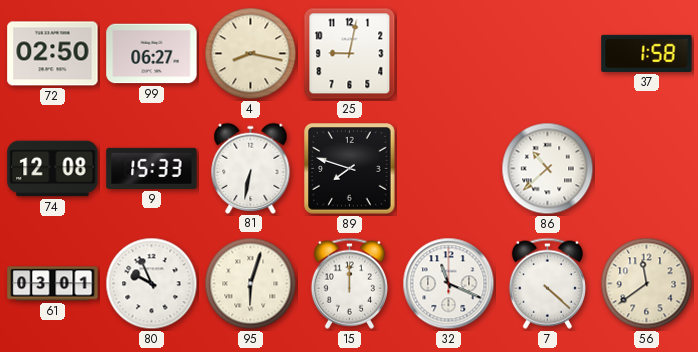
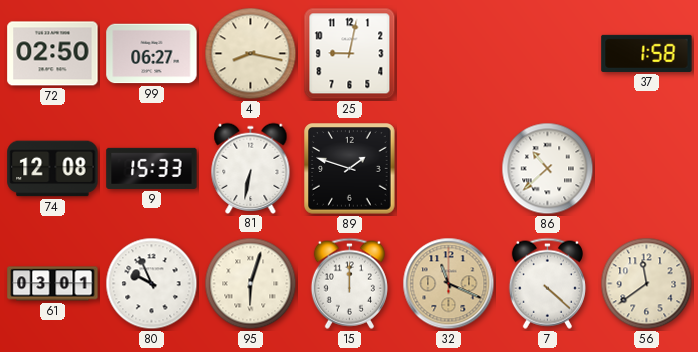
89: 7:48 -> 1:48 (350, 169)
32 dial: white -> champagne (449, 284)
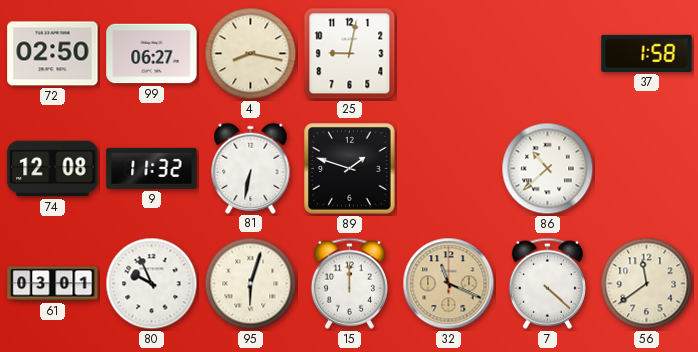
9: 15:33 -> 11:32 (152, 168)
